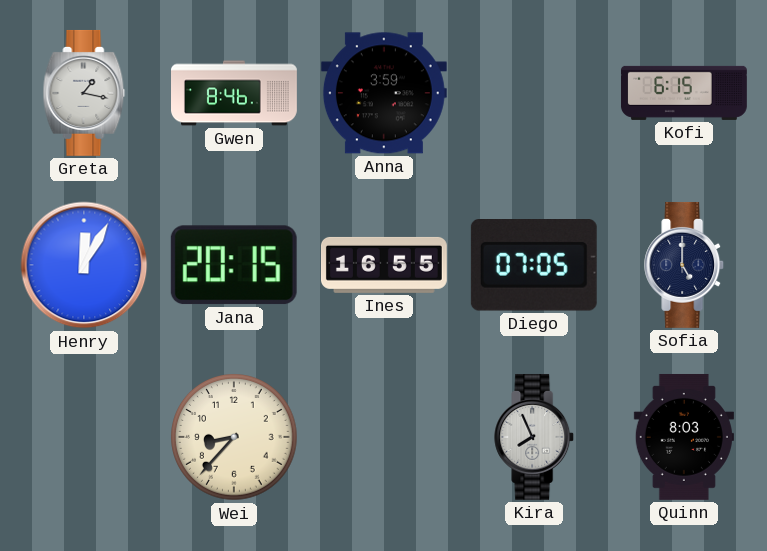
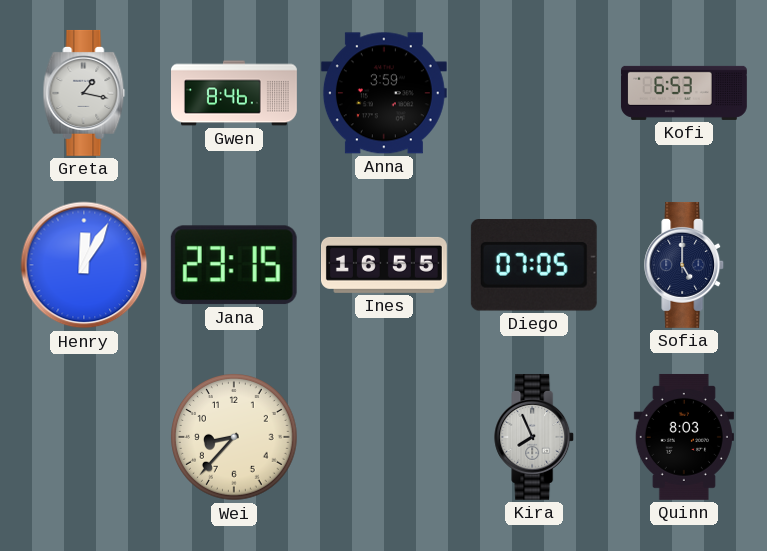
Kofi: 6:15 -> 6:53 (684, 93)
Jana: 20:15 -> 23:15 (234, 265)
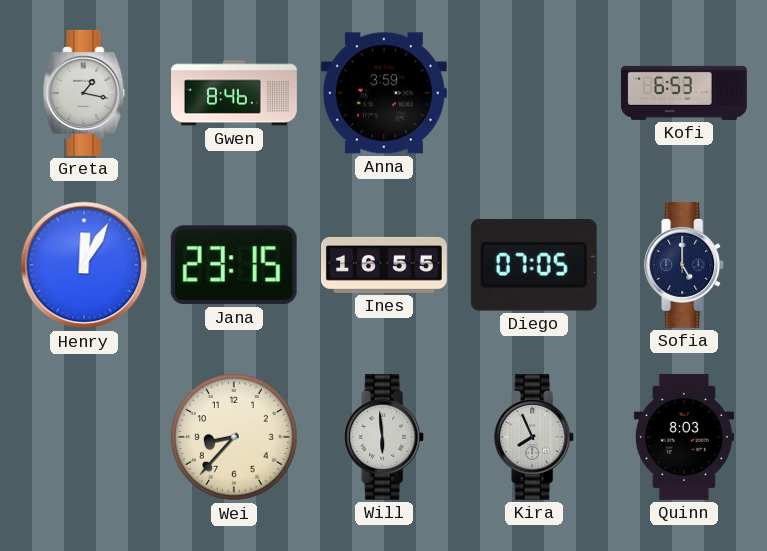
Will: none -> 5:59 (385, 437)
